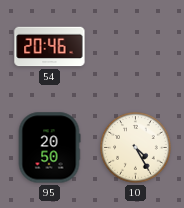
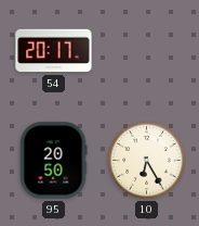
54: 20:46 -> 20:17 (54, 51)
10: 4:25 -> 6:25 (147, 161)
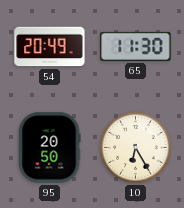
54: 20:17 -> 20:49 (50, 47)
65: none -> 11:30 (136, 46)
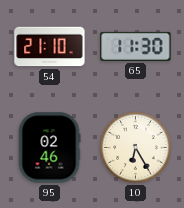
54: 20:49 -> 21:10 (50, 47)
95: 20:50 -> 02:46 (49, 148)
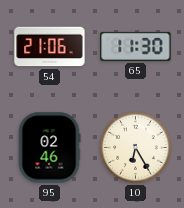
54: 21:10 -> 21:06 (50, 47)
